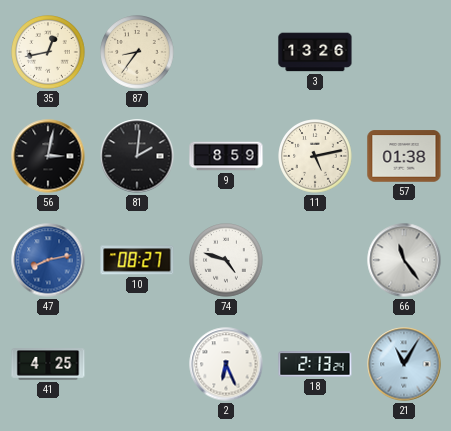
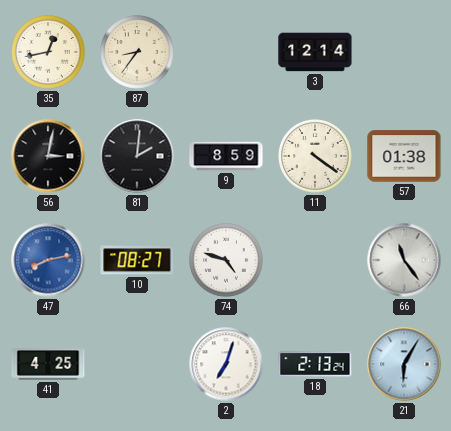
3: 13:26 -> 12:14 (315, 52)
11: 5:13 -> 4:21 (315, 156)
2: 6:26 -> 7:03 (226, 364)
21: 11:05 -> 6:05 (404, 364)
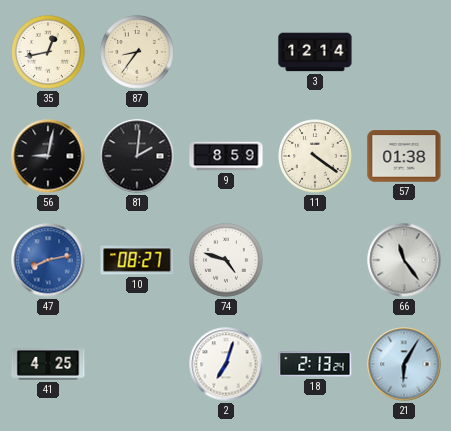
56: 3:02 -> 9:02 (48, 156)
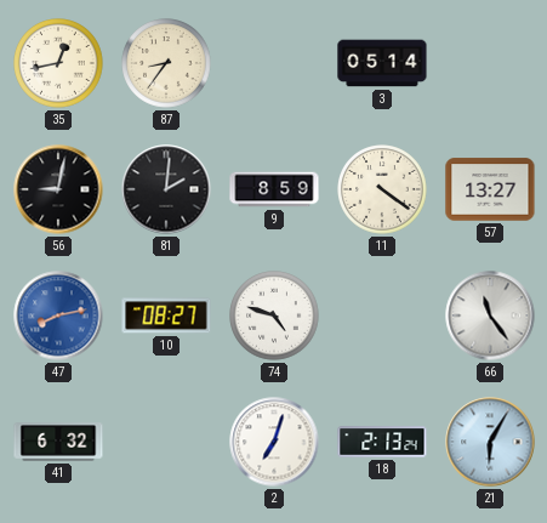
3: 12:14 -> 05:14 (382, 63)
57: 01:38 -> 13:27 (490, 189)
41: 4:25 -> 6:32 (58, 442)
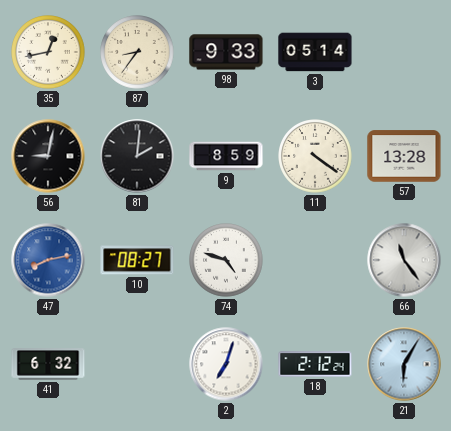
98: none -> 9:33 (226, 52)
57: 13:27 -> 13:28 (404, 156)
18: 2:13 -> 2:12 (315, 364)
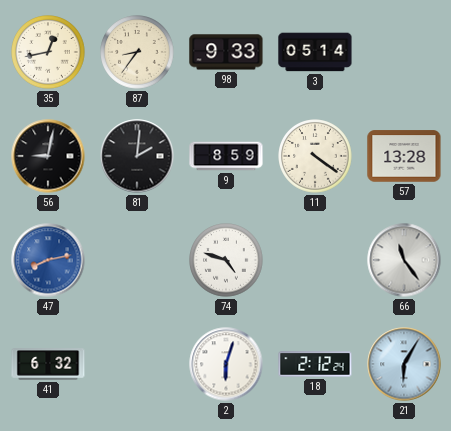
10: 08:27 -> none (137, 260)
2: 7:03 -> 6:03 (226, 364)
